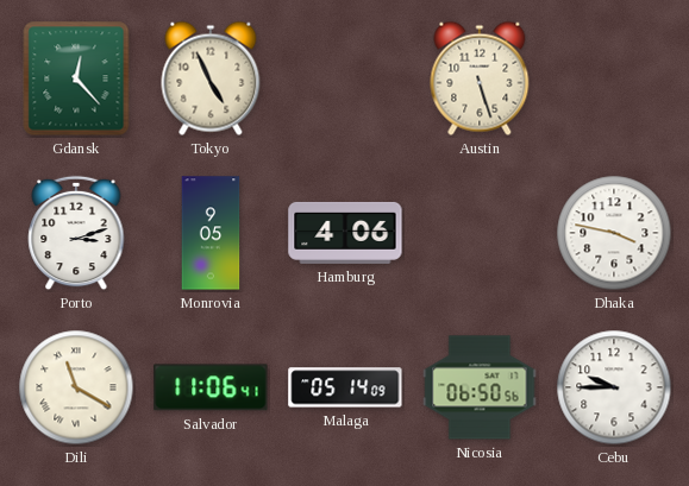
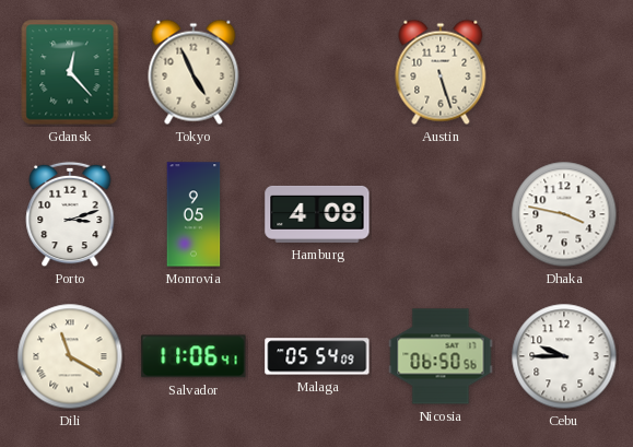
Hamburg: 4:06 -> 4:08 (317, 214)
Malaga: 05:14 -> 05:54 (317, 356)
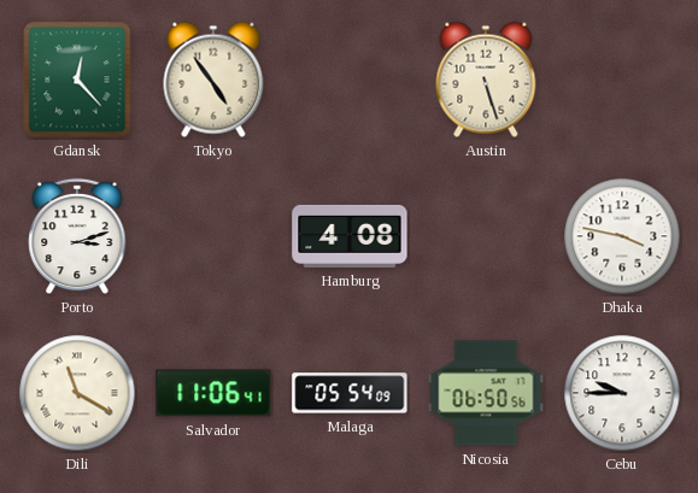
Tokyo: 4:56 -> 4:54 (213, 80)
Monrovia: 9:05 -> none (194, 214)
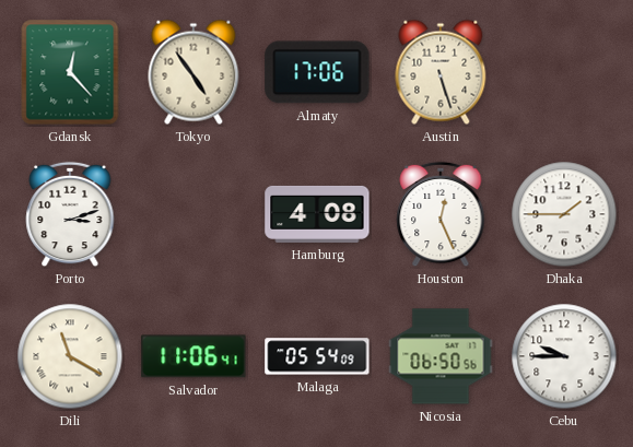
Almaty: none -> 17:06 (317, 72)
Houston: none -> 12:26 (441, 214)
Dhaka: 3:47 -> 1:45 (564, 214)
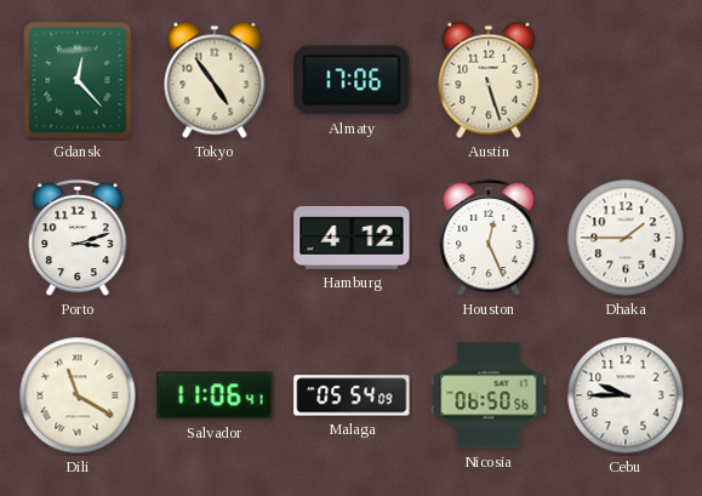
Hamburg: 4:08 -> 4:12 (352, 238)
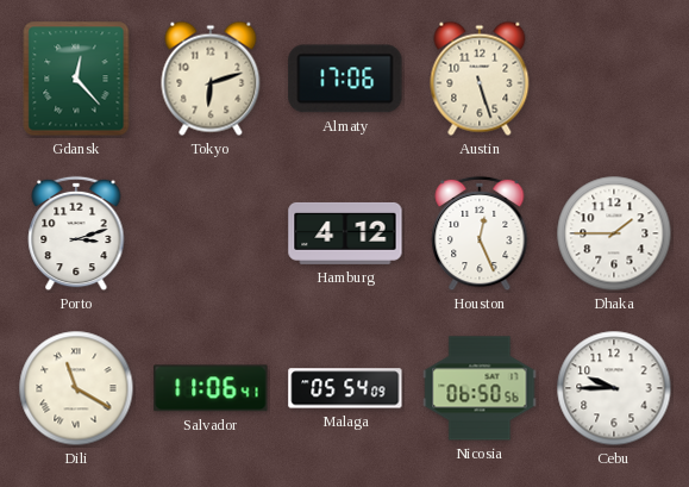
Tokyo: 4:54 -> 6:12 (211, 79)
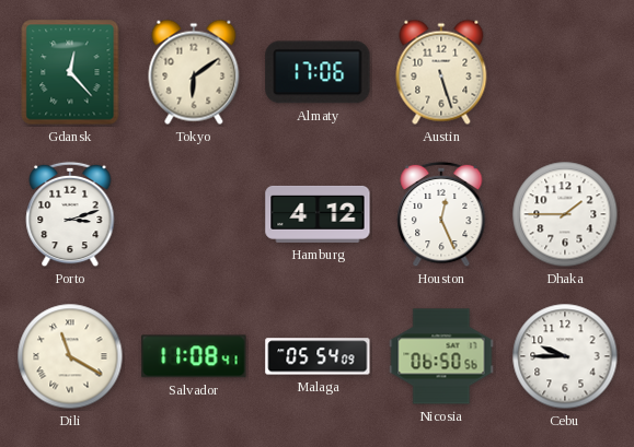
Tokyo: 6:12 -> 6:09 (194, 72)
Salvador: 11:06 -> 11:08 (194, 356)
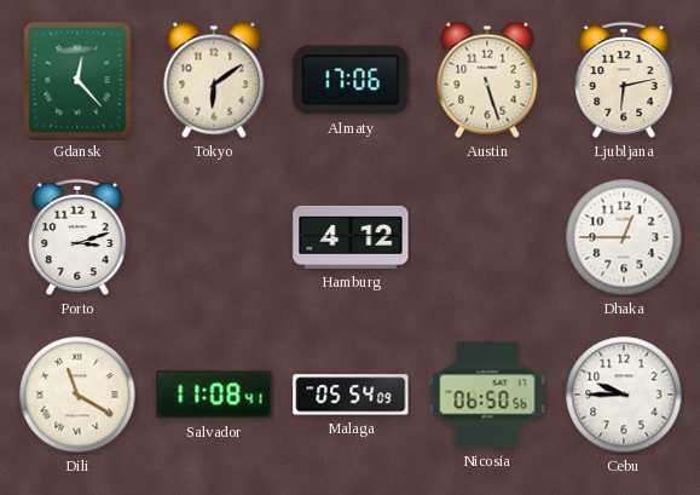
Ljubljana: none -> 6:13 (624, 80)
Houston: 12:26 -> none (441, 214)
Dhaka: 1:45 -> 12:45 (624, 237)
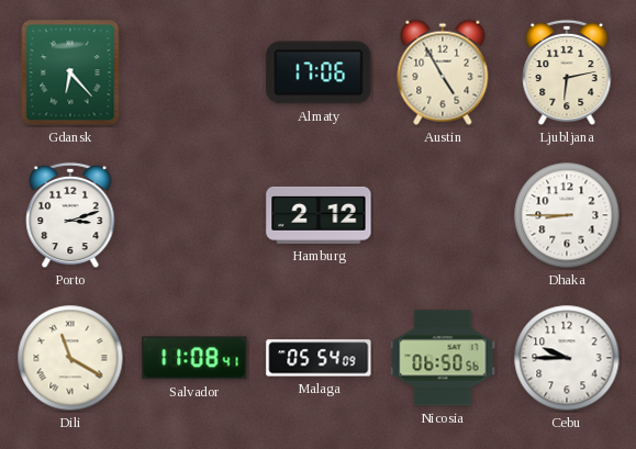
Gdansk: 12:23 -> 6:23 (70, 72)
Tokyo: 6:09 -> none (214, 80)
Austin: 5:27 -> 4:55 (443, 72)
Hamburg: 4:12 -> 2:12 (319, 215)
Dhaka: 12:45 -> 8:45 (567, 215)
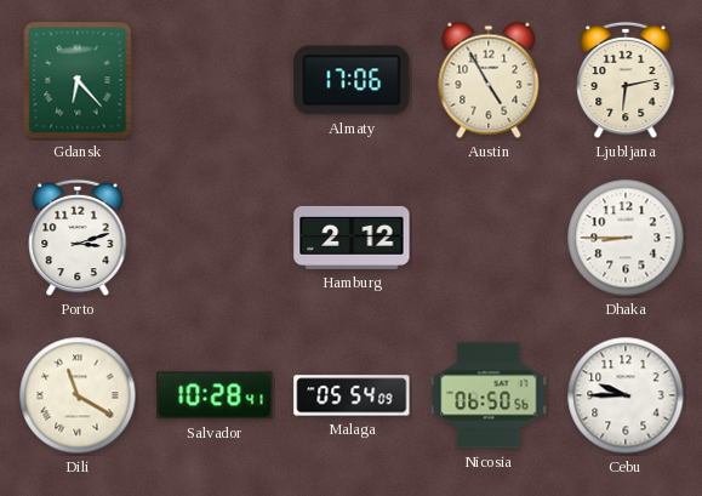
Salvador: 11:08 -> 10:28 (215, 395)
